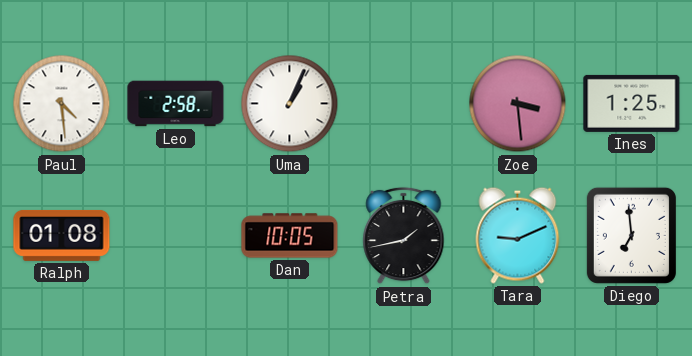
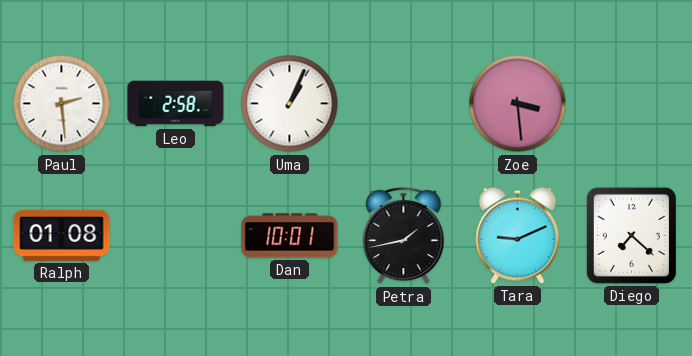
Paul: 4:29 -> 2:29 (62, 104)
Ines: 1:25 -> none (632, 103)
Dan: 10:05 -> 10:01 (290, 236)
Diego: 6:59 -> 7:22 (631, 235)
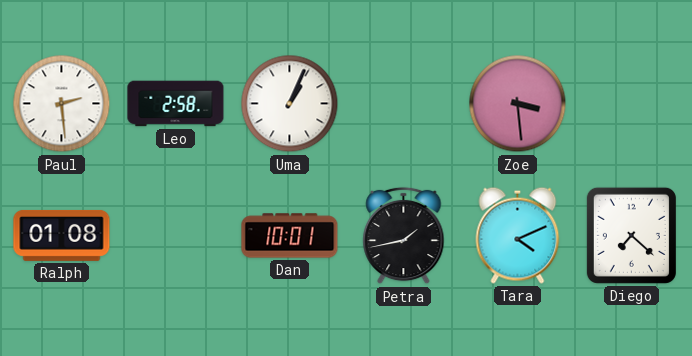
Tara: 9:11 -> 4:11 (518, 235)
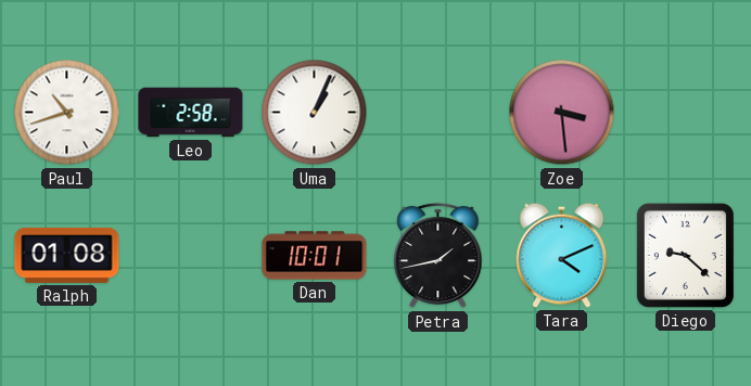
Paul: 2:29 -> 10:42 (67, 113)
Diego: 7:22 -> 9:22 (685, 255)
